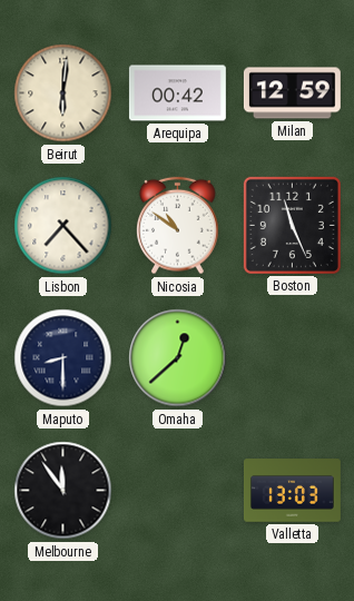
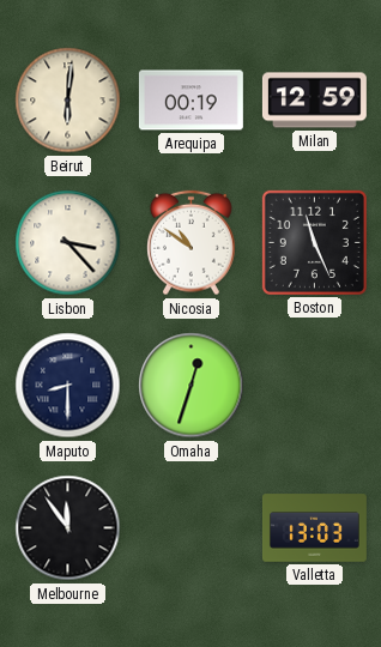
Arequipa: 00:42 -> 00:19 (190, 101)
Lisbon: 7:23 -> 3:23 (68, 243)
Omaha: 12:38 -> 12:33 (192, 386)
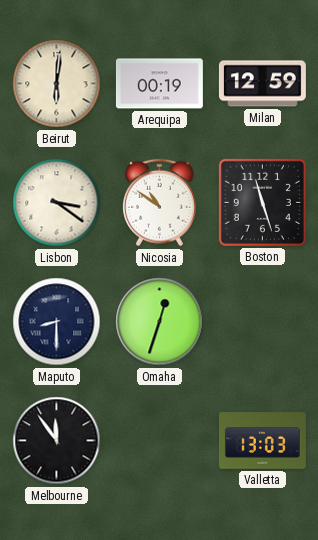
Lisbon: 3:23 -> 3:21 (57, 203)
Boston: 11:26 -> 11:27 (262, 202)
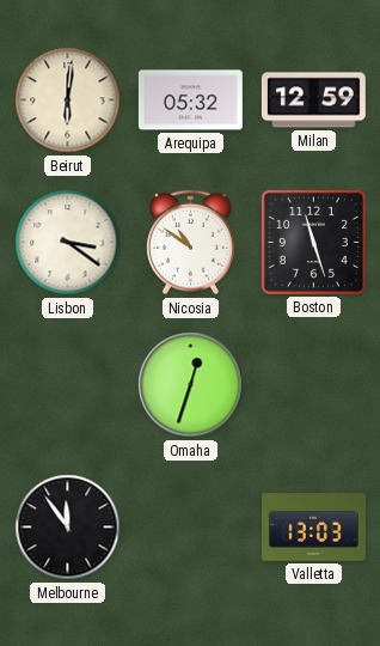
Arequipa: 00:19 -> 05:32 (190, 100)
Maputo: 8:30 -> none (57, 322)
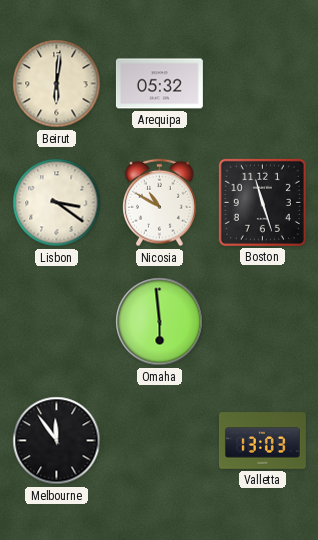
Milan: 12:59 -> none (313, 100)
Nicosia: 10:51 -> 10:50 (160, 203)
Omaha: 12:33 -> 5:59 (160, 322)
